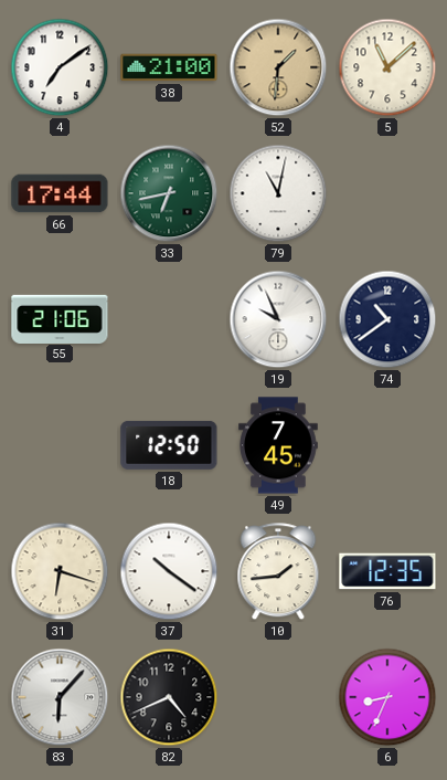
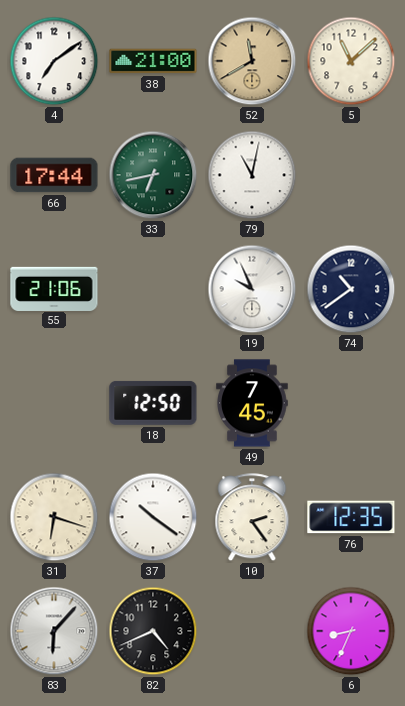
52: 1:31 -> 11:40 (252, 61)
10: 1:44 -> 2:24 (252, 518)
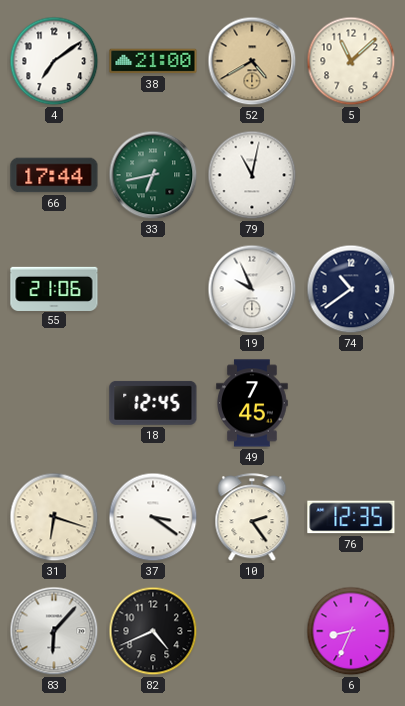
52: 11:40 -> 4:40 (252, 61)
18: 12:50 -> 12:45 (153, 403)
37: 10:21 -> 3:21 (153, 517)
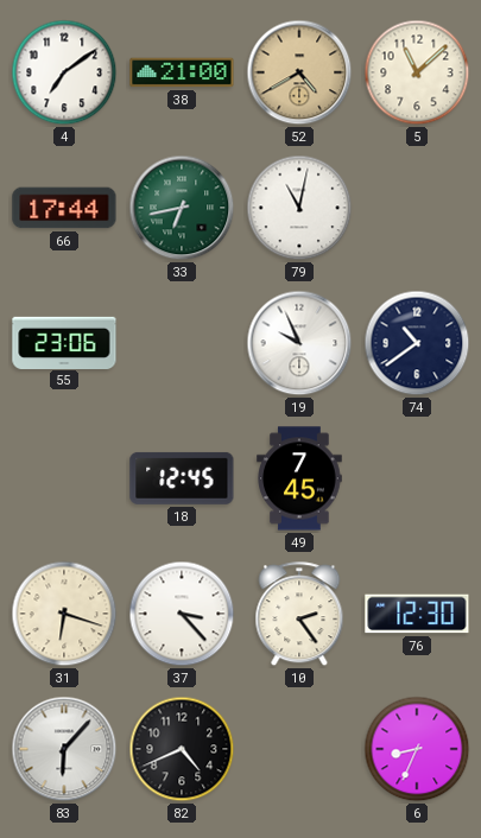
55: 21:06 -> 23:06 (64, 342)
37: 3:21 -> 3:23 (182, 614)
76: 12:35 -> 12:30 (417, 614)
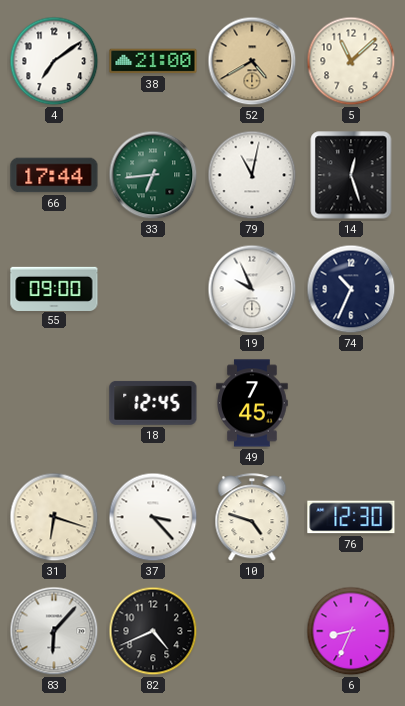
33: 6:43 -> 6:44 (153, 175)
14: none -> 12:27 (351, 175)
55: 23:06 -> 09:00 (54, 288)
74: 10:39 -> 10:34 (351, 289)
10: 2:24 -> 4:48 (252, 518)
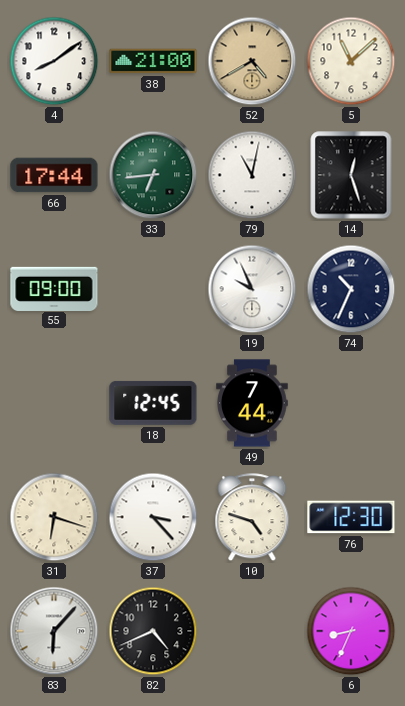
4: 7:09 -> 8:09 (54, 61)
49: 7:45 -> 7:44 (252, 403)
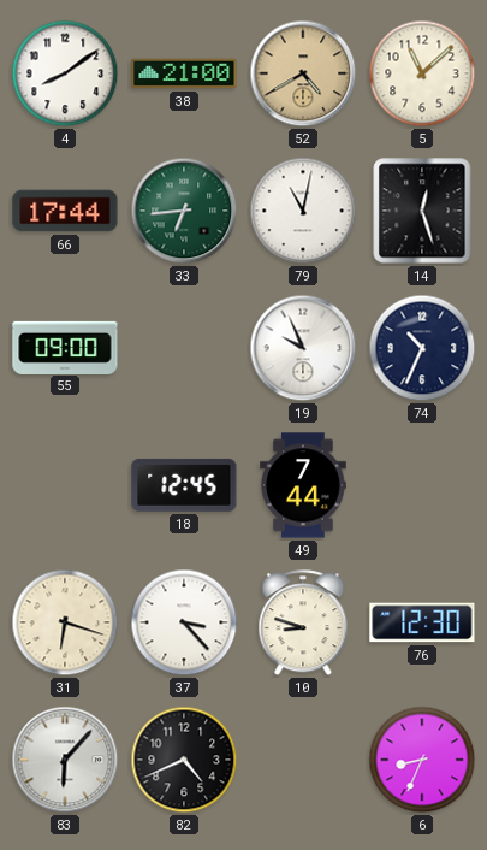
10: 4:48 -> 8:48 (303, 624)
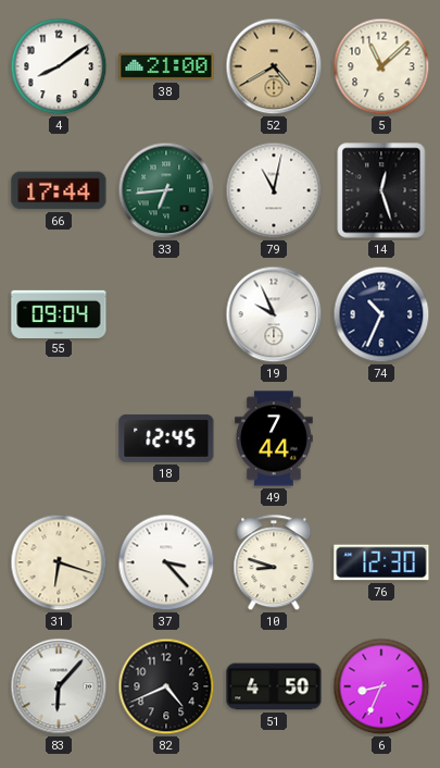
55: 09:00 -> 09:04 (59, 313)
51: none -> 4:50 (274, 686)
